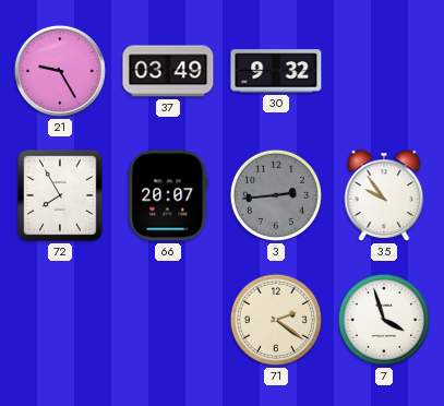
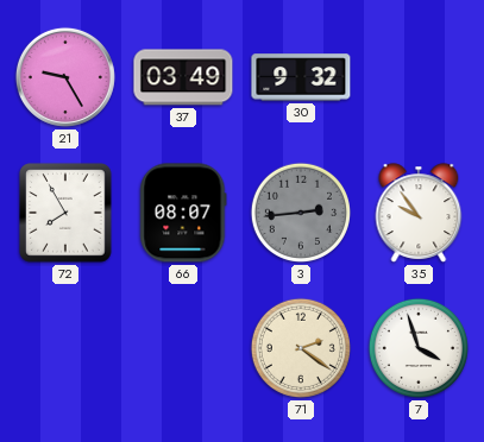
66: 20:07 -> 08:07 (183, 213)
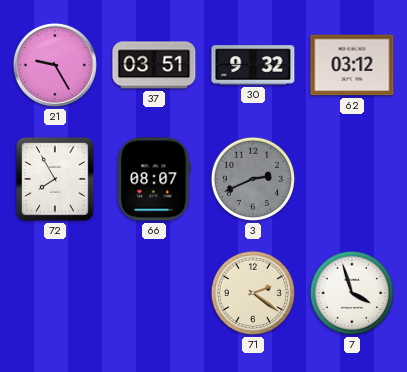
37: 03:49 -> 03:51 (154, 65)
62: none -> 03:12 (352, 65)
3: 2:44 -> 2:41 (253, 179)
35: 9:54 -> none (419, 213)
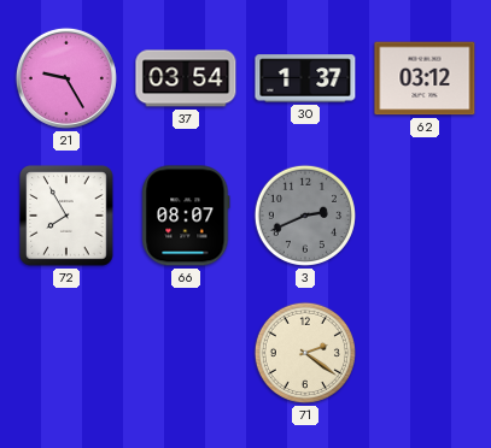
37: 03:51 -> 03:54 (186, 78)
30: 9:32 -> 1:37 (305, 78)
7: 3:57 -> none (352, 293)
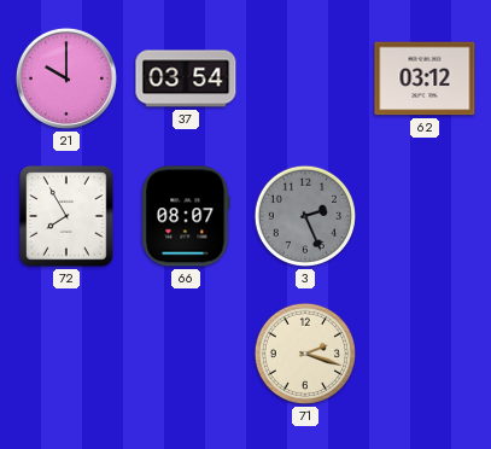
21: 9:25 -> 10:00 (66, 78)
30: 1:37 -> none (305, 78)
3: 2:41 -> 2:26 (305, 216)
71: 2:21 -> 2:18 (305, 354)
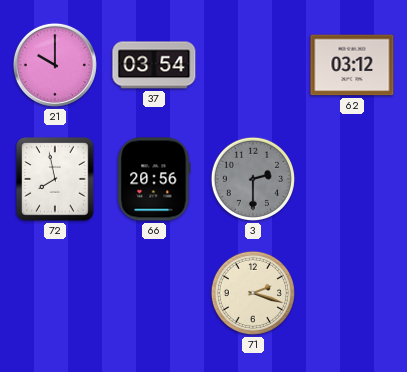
72: 7:55 -> 7:58 (55, 179)
66: 08:07 -> 20:56 (154, 179)
3: 2:26 -> 2:30 (253, 179)
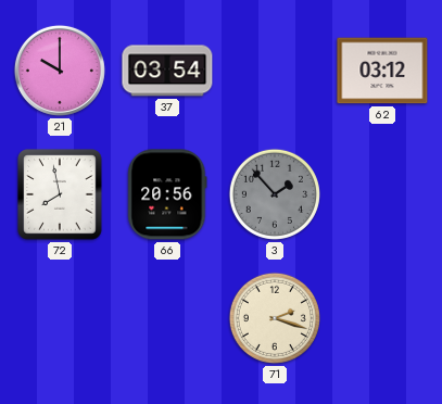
3: 2:30 -> 1:53 (275, 194)
